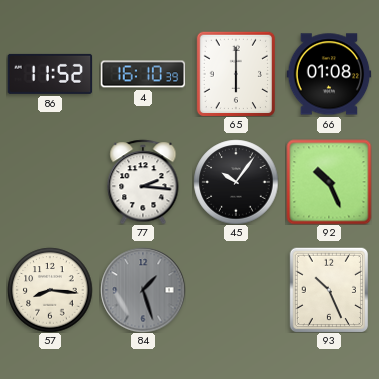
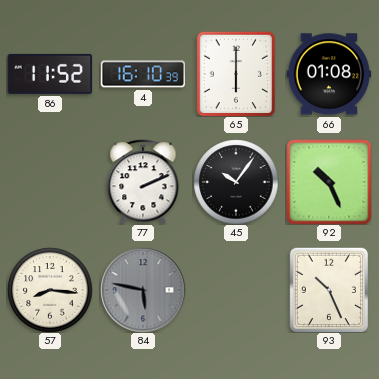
77: 2:16 -> 2:11 (143, 182)
84: 1:27 -> 5:47 (143, 290)
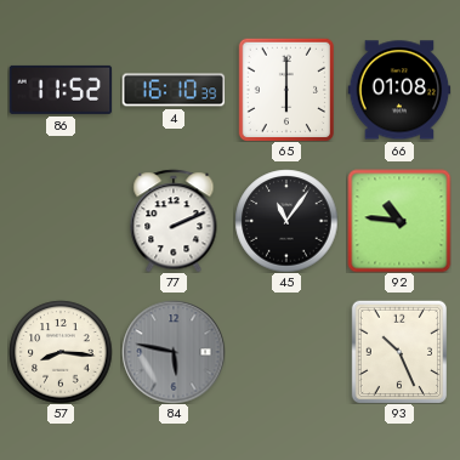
45: 10:06 -> 11:06 (286, 221)
92: 10:26 -> 10:46 (399, 221)
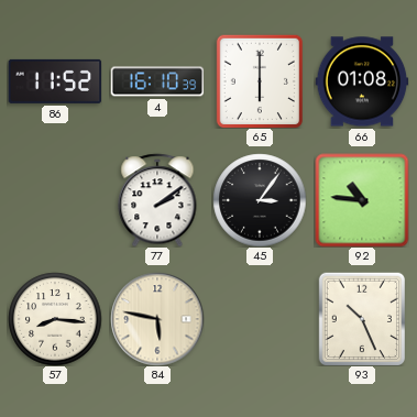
77: 2:11 -> 2:09 (157, 200)
45: 11:06 -> 3:06 (260, 200)
84 dial: grey -> cream (157, 319)
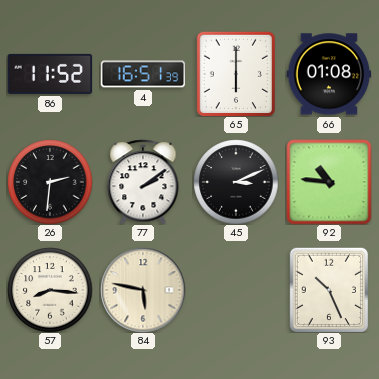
4: 16:10 -> 16:51 (143, 74)
26: none -> 2:31 (50, 182)
45: 3:06 -> 3:11 (236, 182)
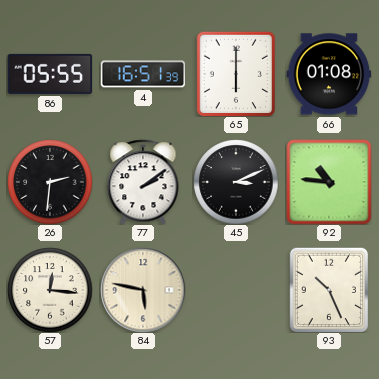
86: 11:52 -> 05:55 (50, 74)
57: 8:16 -> 12:16 (50, 290)
